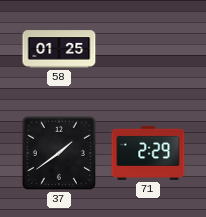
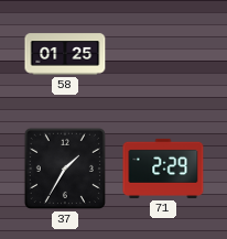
37: 1:39 -> 1:35 (65, 169)
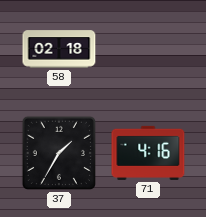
58: 01:25 -> 02:18 (59, 49)
71: 2:29 -> 4:16 (148, 153)
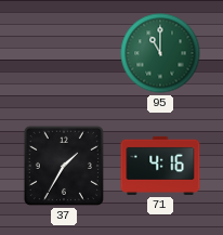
58: 02:18 -> none (59, 49)
95: none -> 11:00 (160, 53)
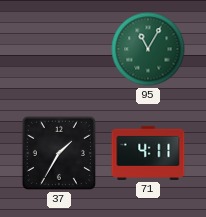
95: 11:00 -> 11:05 (148, 49)
71: 4:16 -> 4:11 (148, 153)
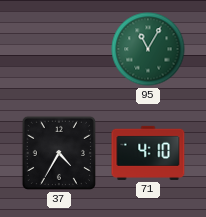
37: 1:35 -> 4:35 (59, 153)
71: 4:11 -> 4:10 (148, 153)
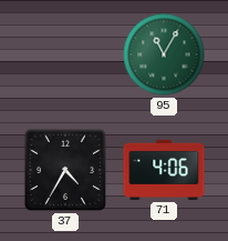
71: 4:10 -> 4:06 (164, 170)
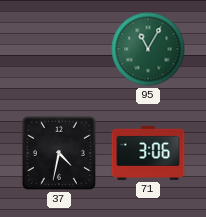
37: 4:35 -> 4:32 (59, 153)
71: 4:06 -> 3:06 (148, 153)
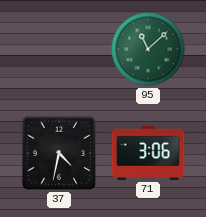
95: 11:05 -> 11:08 (148, 49)
